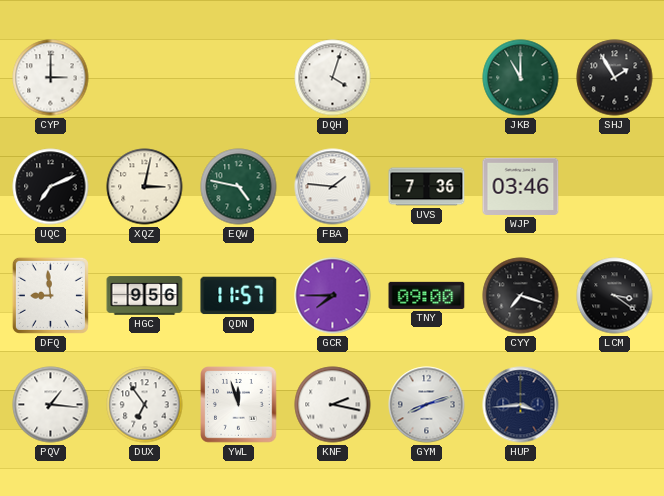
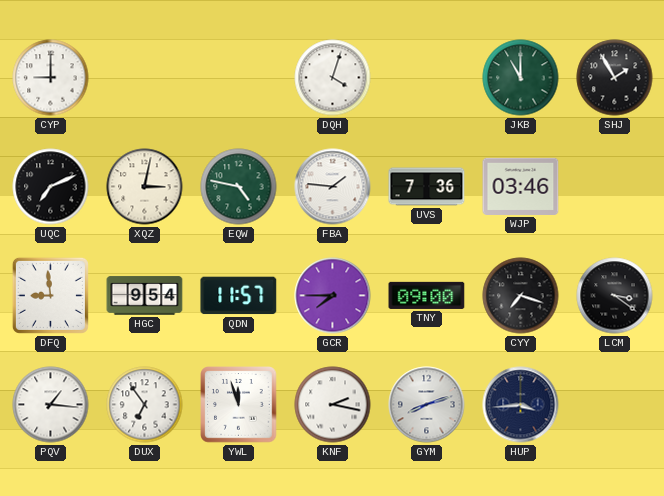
CYP: 3:00 -> 9:00 (51, 78)
HGC: 9:56 -> 9:54 (145, 296)
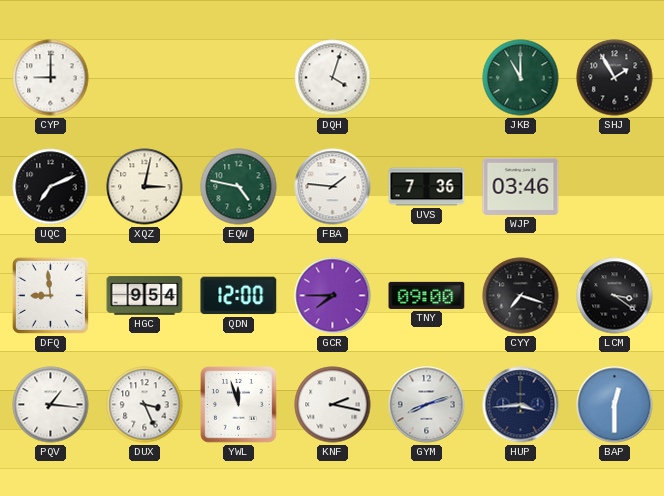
QDN: 11:57 -> 12:00 (239, 296)
DUX: 6:54 -> 3:26 (145, 405)
BAP: none -> 12:30 (615, 405)
